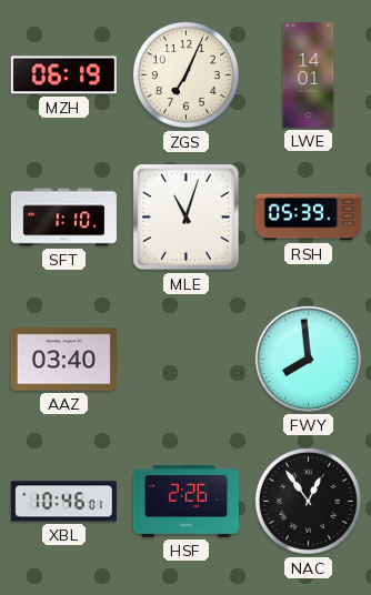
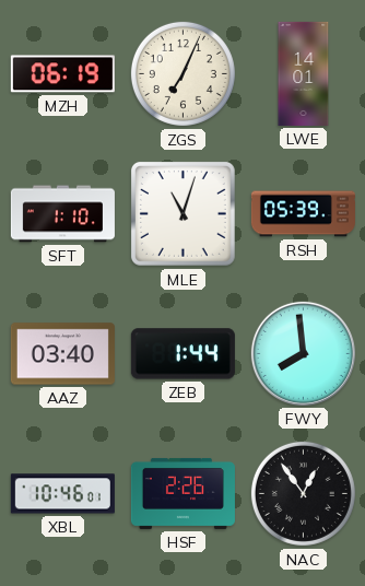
ZEB: none -> 1:44 (182, 354)
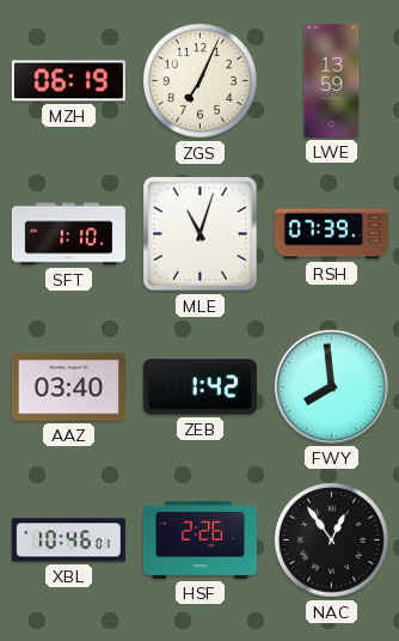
LWE: 14:01 -> 13:59 (332, 80)
RSH: 05:39 -> 07:39 (331, 234)
ZEB: 1:44 -> 1:42 (199, 387)
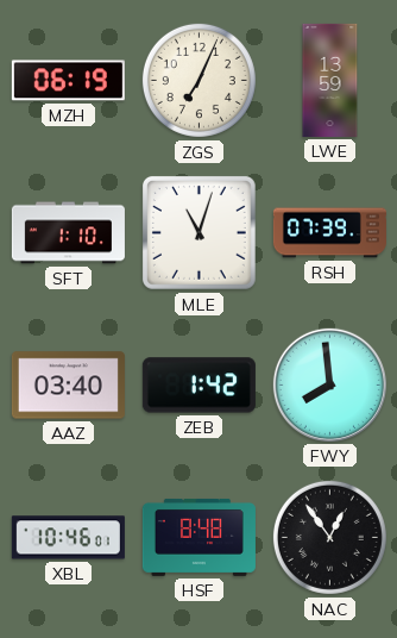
HSF: 2:26 -> 8:48 (198, 537)
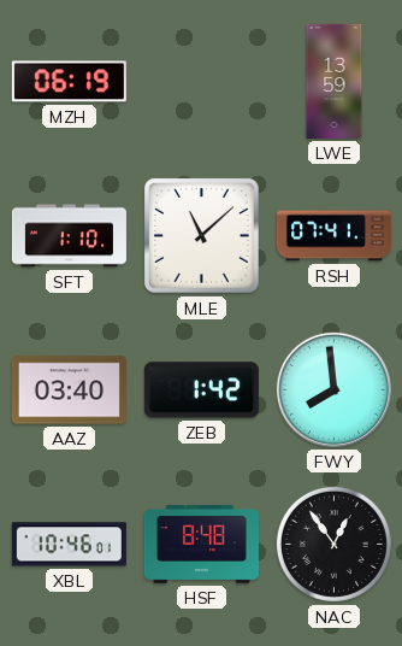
ZGS: 7:04 -> none (198, 80)
MLE: 11:03 -> 11:08 (201, 235)
RSH: 07:39 -> 07:41 (333, 236)
